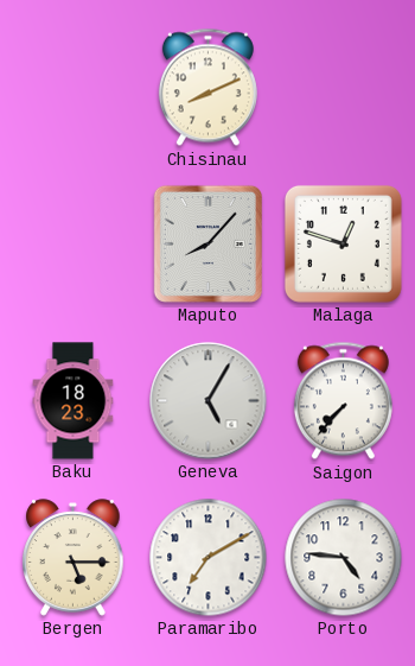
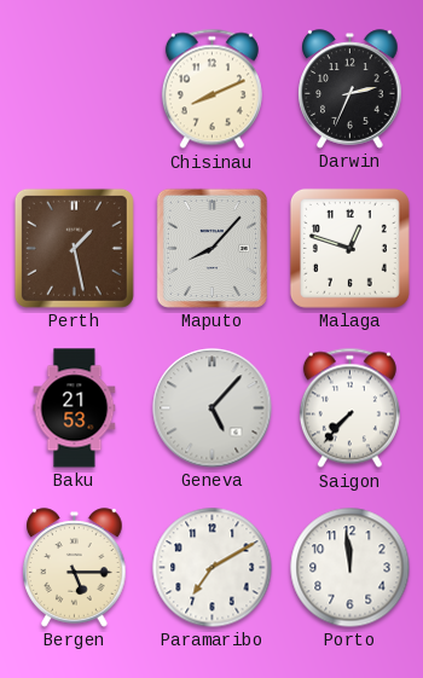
Darwin: none -> 2:34 (350, 89)
Perth: none -> 1:28 (74, 248)
Baku: 18:23 -> 21:53 (75, 408)
Geneva: 5:05 -> 5:07 (213, 408)
Porto: 4:46 -> 11:59 (350, 568)
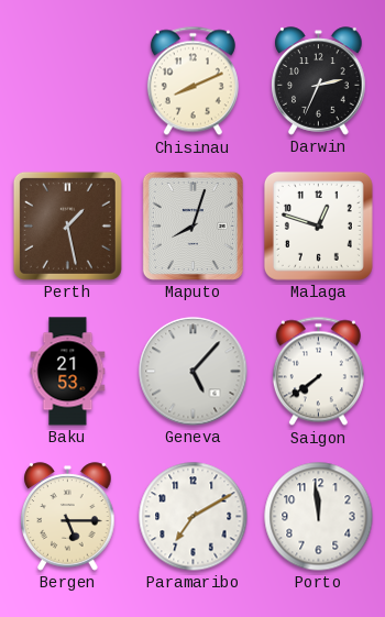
Maputo: 8:07 -> 8:03 (193, 225)
Saigon: 7:37 -> 7:39 (318, 372)
